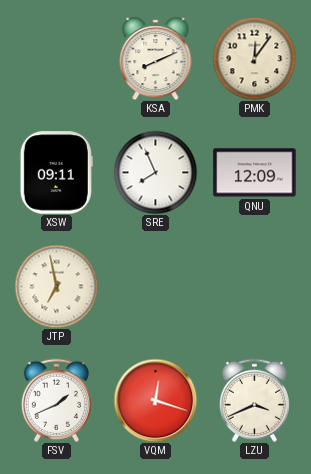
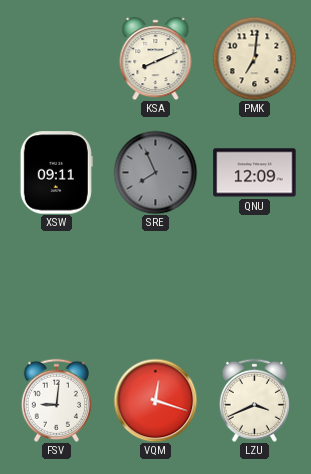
PMK: 12:06 -> 7:01 (254, 58)
SRE dial: white -> grey (155, 172)
JTP: 6:58 -> none (56, 286)
FSV: 1:41 -> 9:01 (56, 400)
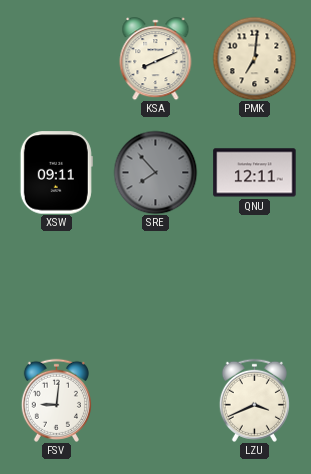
SRE: 7:56 -> 7:53 (155, 172)
QNU: 12:09 -> 12:11 (255, 173)
VQM: 12:18 -> none (155, 400)
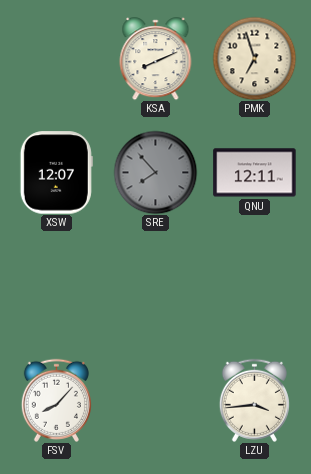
PMK: 7:01 -> 6:57 (254, 58)
XSW: 09:11 -> 12:07 (56, 173)
FSV: 9:01 -> 8:07 (56, 400)
LZU: 3:41 -> 3:44 (254, 400)
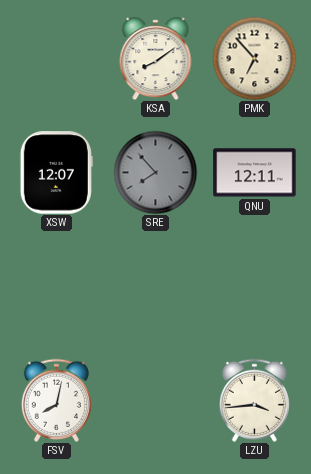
KSA: 8:11 -> 8:09 (156, 59)
PMK: 6:57 -> 6:53 (254, 58)
FSV: 8:07 -> 8:02 (56, 400)
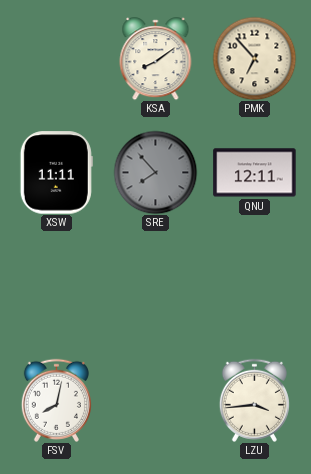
XSW: 12:07 -> 11:11 (56, 173)
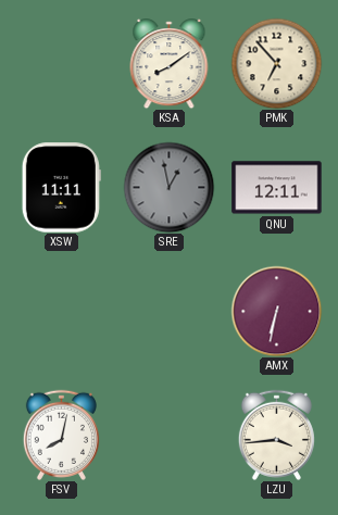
SRE: 7:53 -> 12:58 (168, 187)
AMX: none -> 6:32 (276, 311)
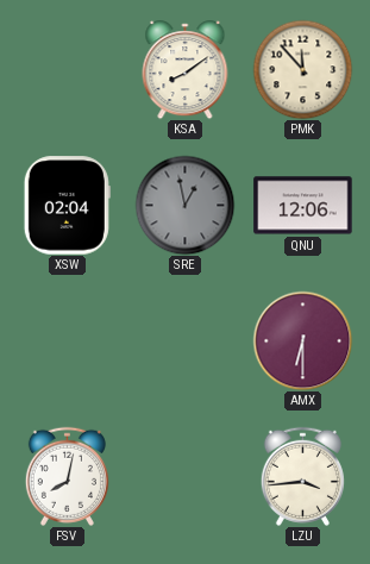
PMK: 6:53 -> 11:53 (302, 69)
XSW: 11:11 -> 02:04 (67, 206)
QNU: 12:11 -> 12:06 (303, 206)
AMX: 6:32 -> 6:30 (302, 340)
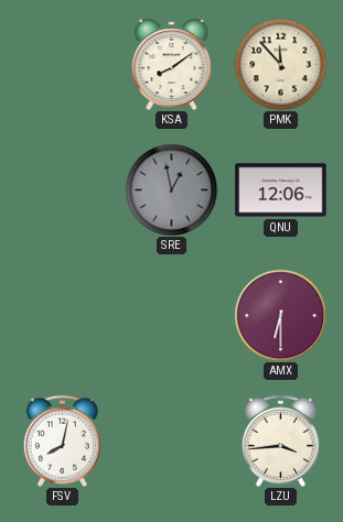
XSW: 02:04 -> none (67, 206)
